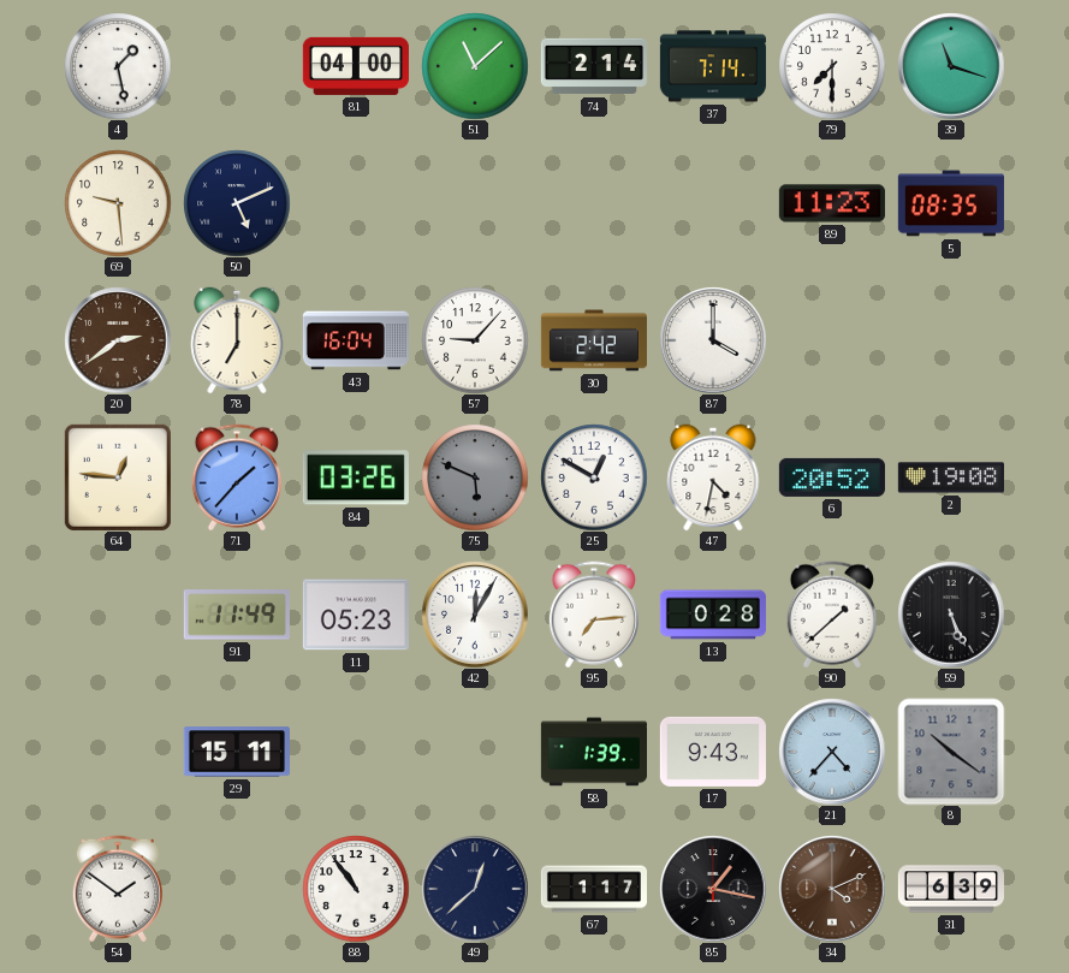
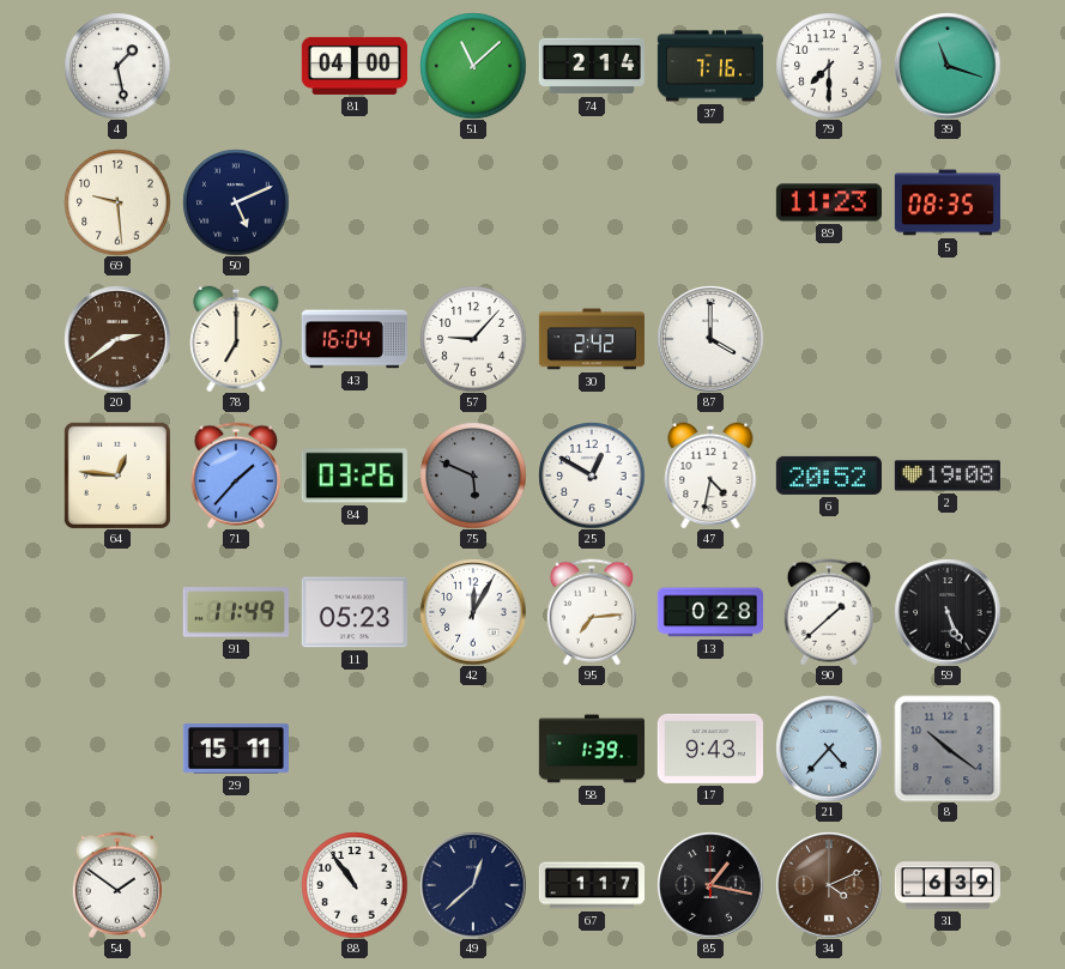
37: 7:14 -> 7:16 (710, 66)
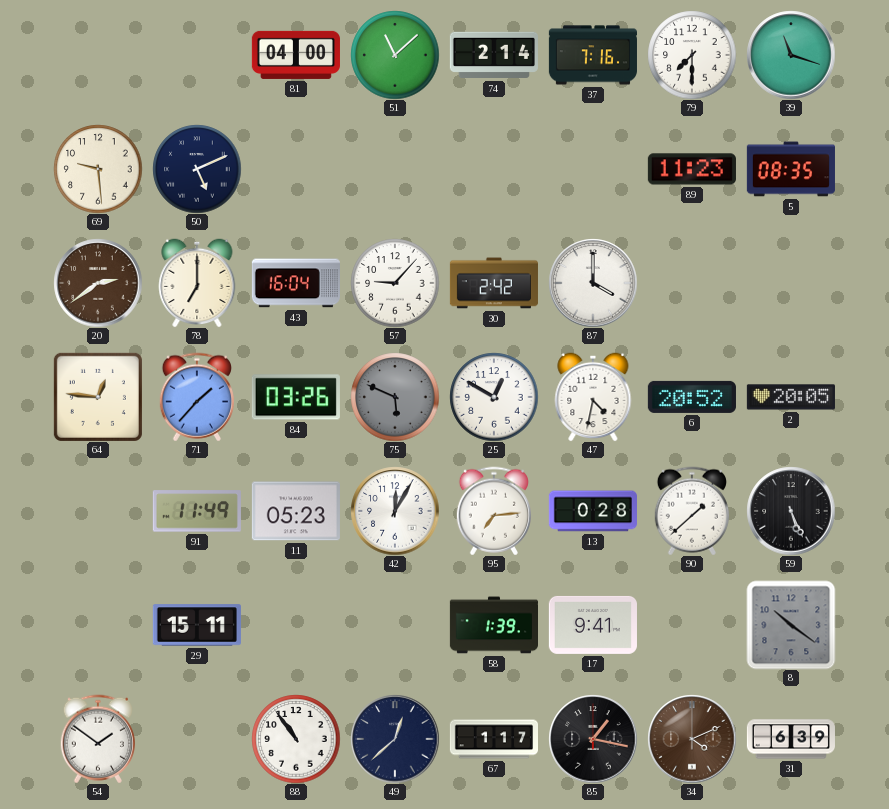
4: 1:28 -> none (117, 66)
2: 19:08 -> 20:05 (791, 397)
17: 9:43 -> 9:41 (593, 625)
21: 4:37 -> none (829, 749)
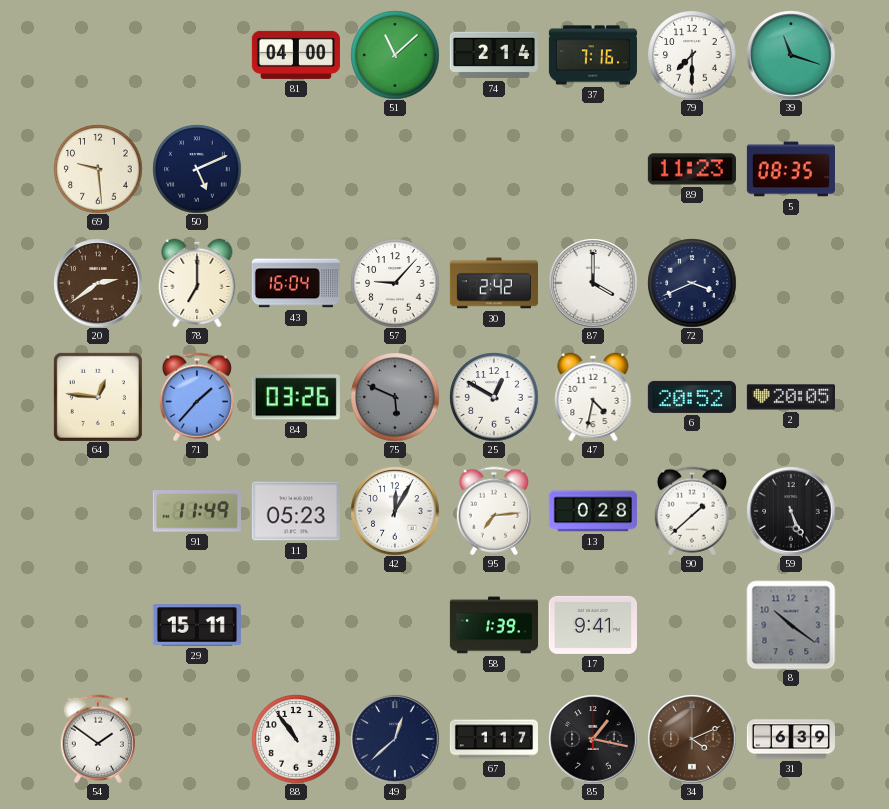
72: none -> 3:41 (692, 283)
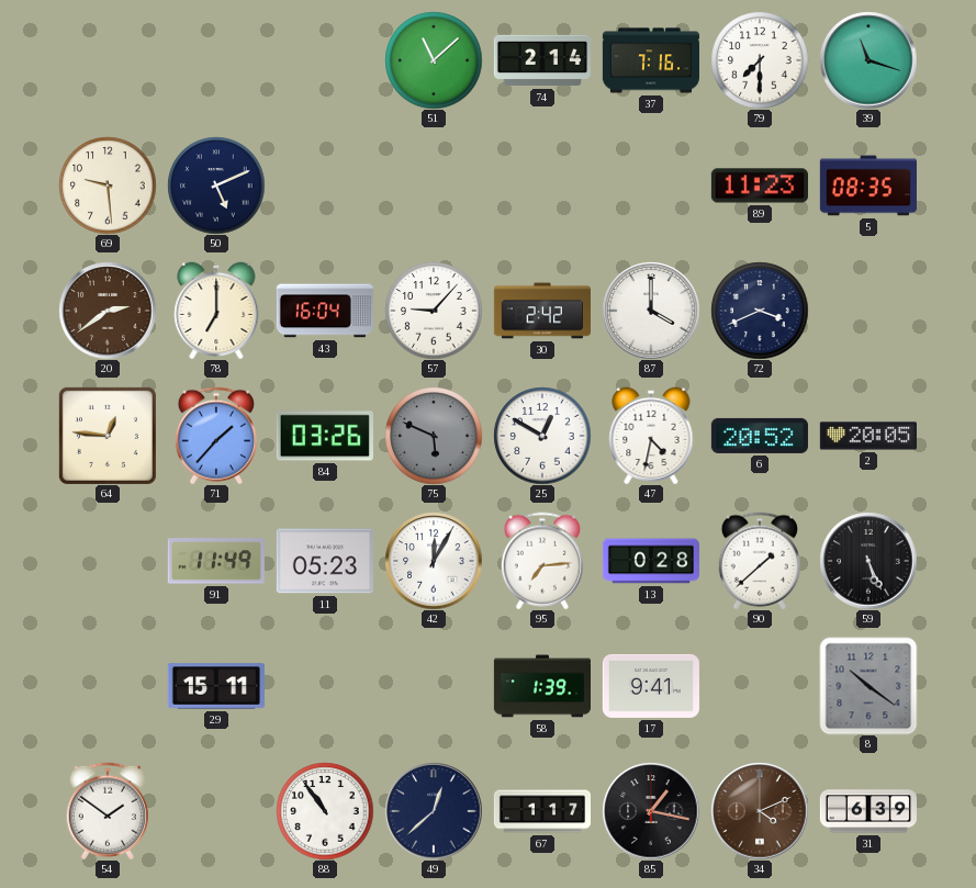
81: 04:00 -> none (296, 55)
